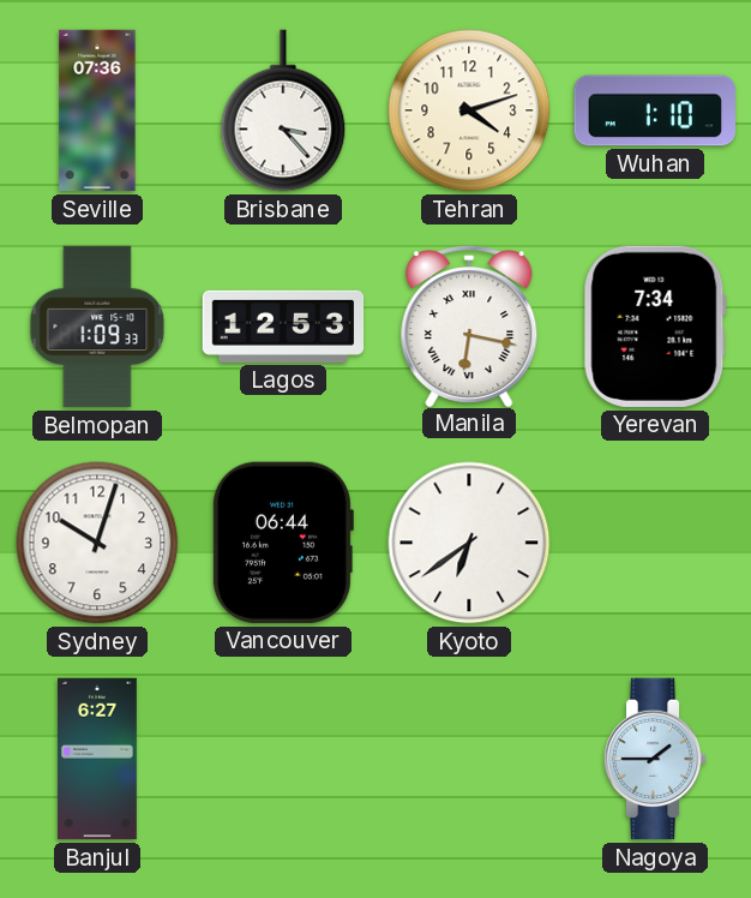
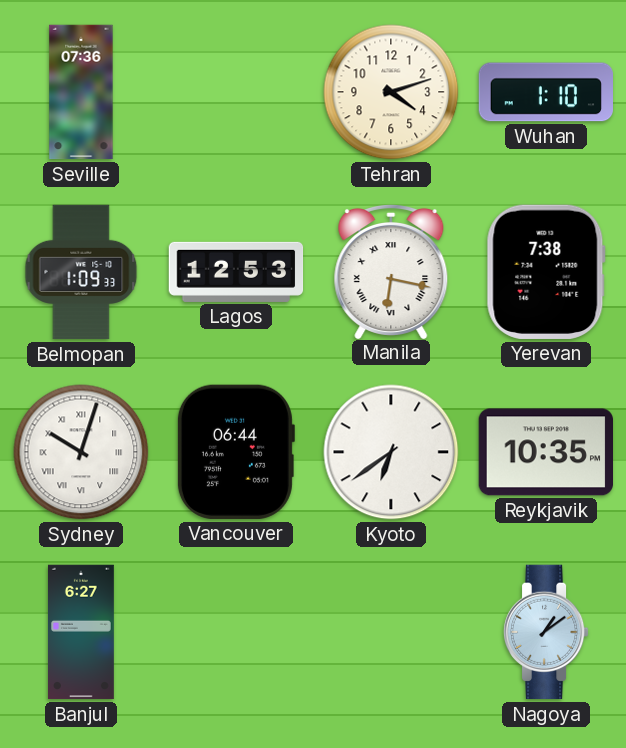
Brisbane: 3:23 -> none (283, 110)
Yerevan: 7:34 -> 7:38 (546, 272)
Sydney numerals: Arabic -> Roman (81, 452)
Reykjavik: none -> 10:35 (545, 452)
Nagoya: 1:45 -> 1:09 (546, 632)
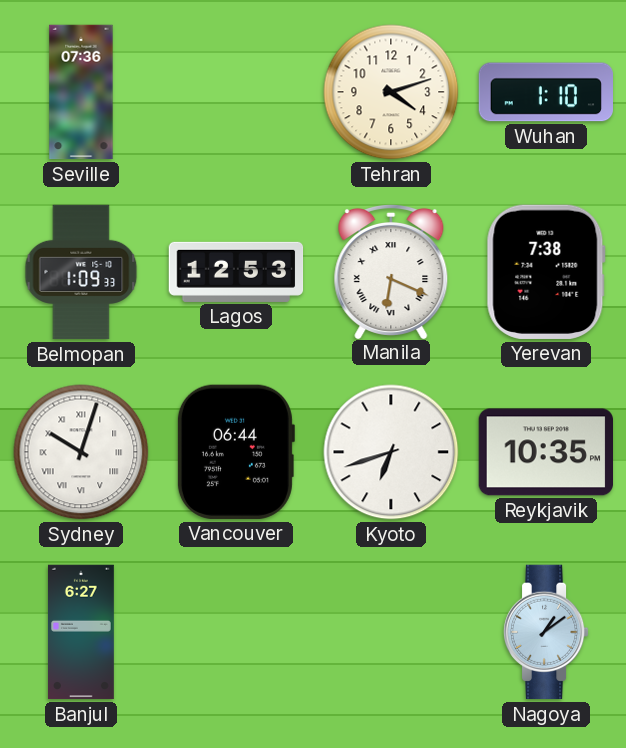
Manila: 6:17 -> 6:19 (391, 271)
Kyoto: 6:39 -> 6:42 (391, 452)
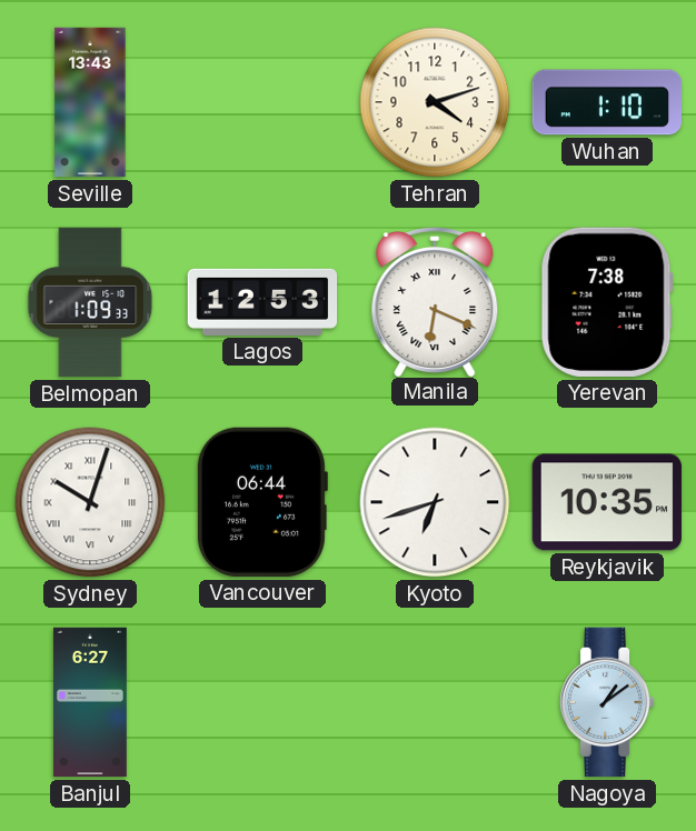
Seville: 07:36 -> 13:43 (90, 102)
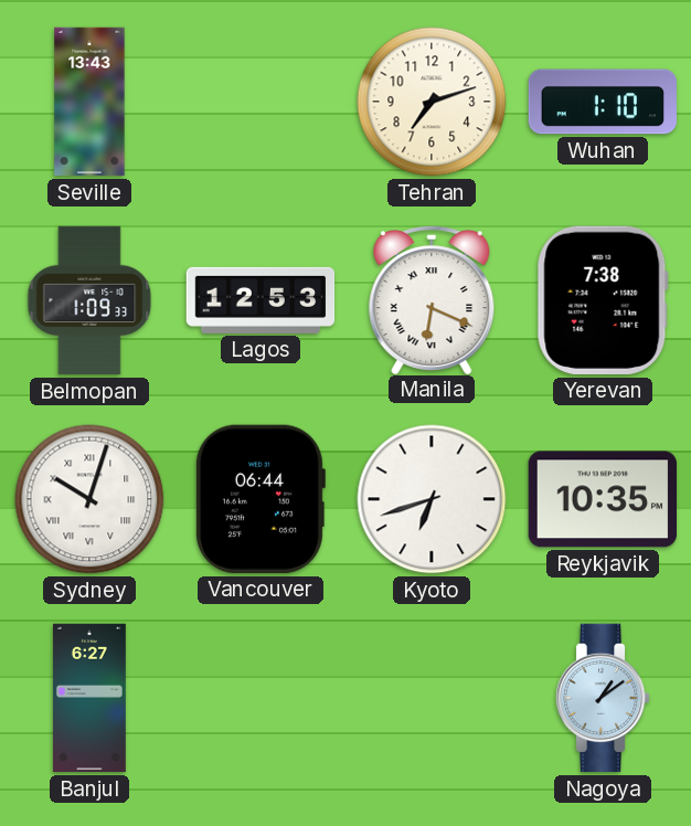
Tehran: 4:12 -> 7:12 (432, 102)
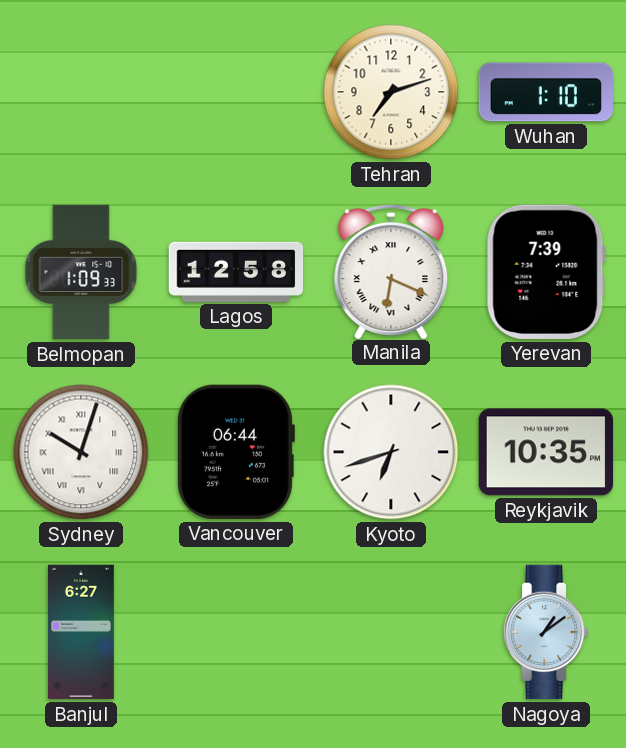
Seville: 13:43 -> none (89, 102)
Lagos: 12:53 -> 12:58 (236, 272)
Yerevan: 7:38 -> 7:39 (546, 272)
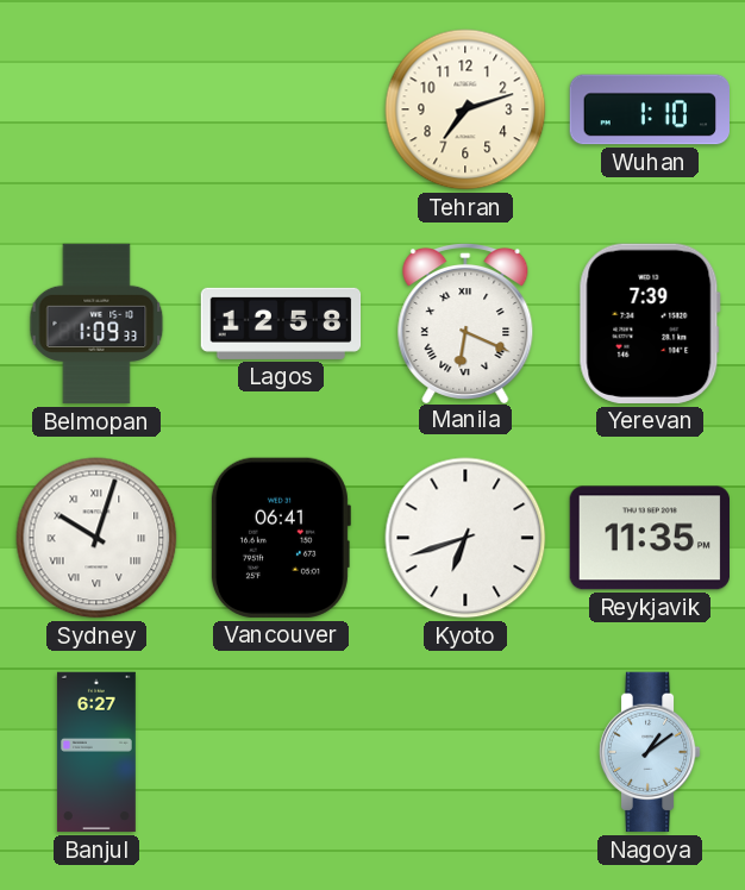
Vancouver: 06:44 -> 06:41 (280, 538)
Reykjavik: 10:35 -> 11:35 (649, 538)
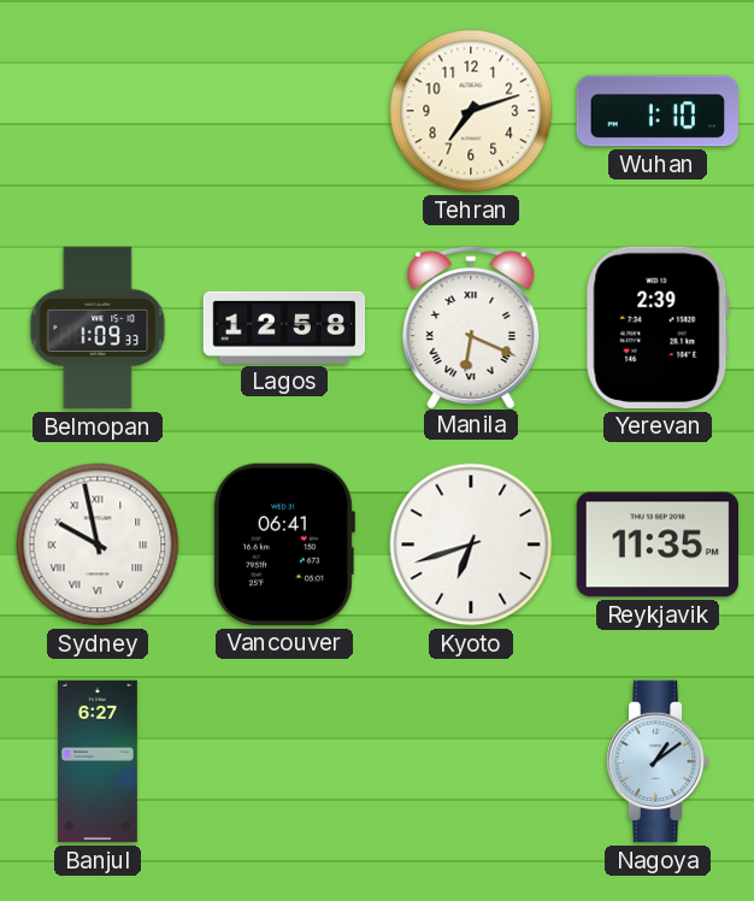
Yerevan: 7:39 -> 2:39 (658, 328)
Sydney: 10:03 -> 9:58 (98, 544)
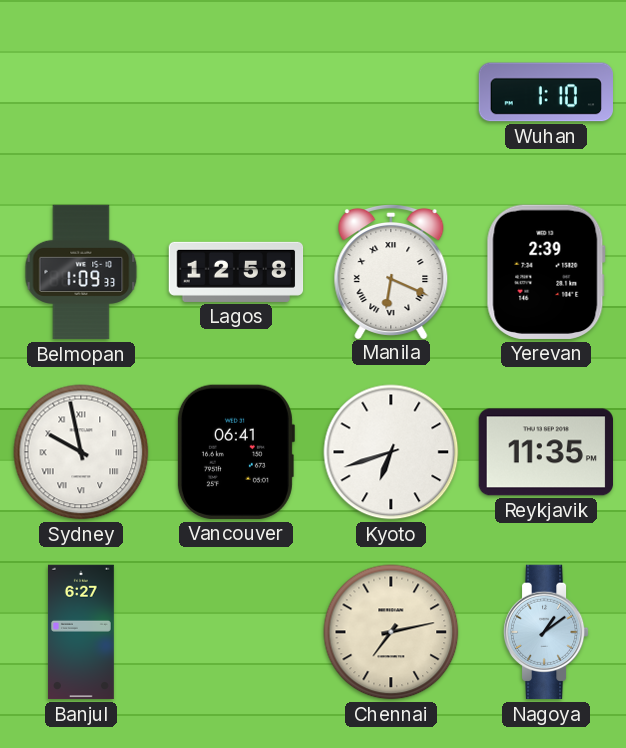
Tehran: 7:12 -> none (471, 111)
Chennai: none -> 7:13 (391, 632)
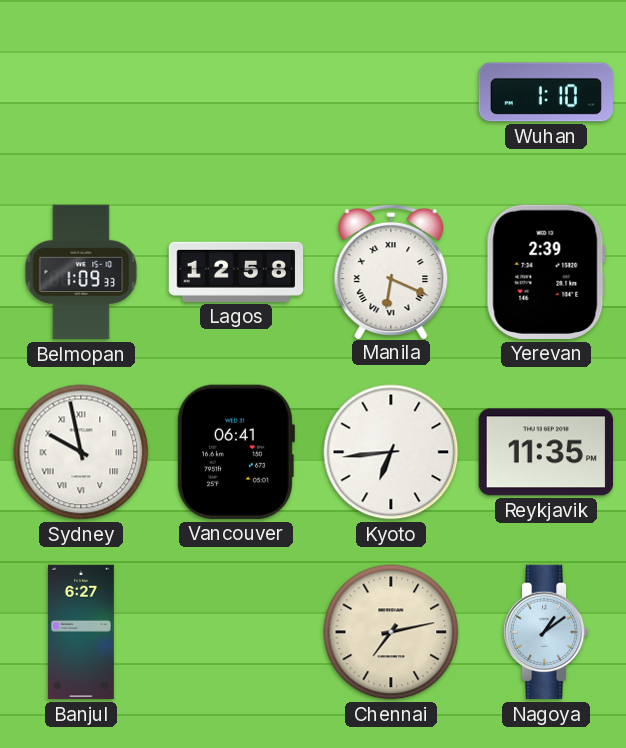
Kyoto: 6:42 -> 6:44 (391, 452)
